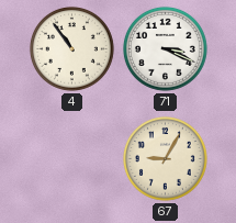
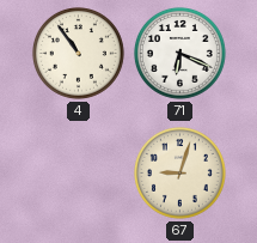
71: 3:19 -> 6:19 (179, 53)
67: 9:05 -> 9:03 (179, 172)
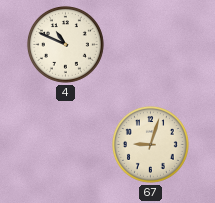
4: 10:54 -> 10:49 (65, 44)
71: 6:19 -> none (179, 53)
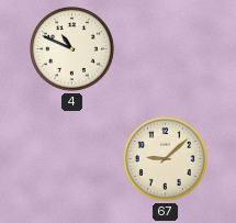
67: 9:03 -> 9:08 (165, 158)
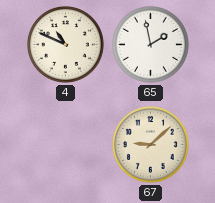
65: none -> 1:58 (150, 44)
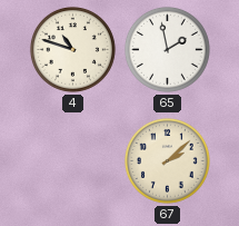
4: 10:49 -> 10:48 (72, 49)
67: 9:08 -> 2:08 (167, 160)
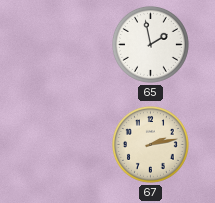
4: 10:48 -> none (72, 49)
67: 2:08 -> 2:13 (150, 144)
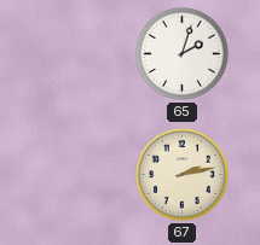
65: 1:58 -> 2:03 (181, 53)
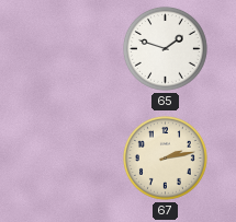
65: 2:03 -> 1:48 (165, 48)
